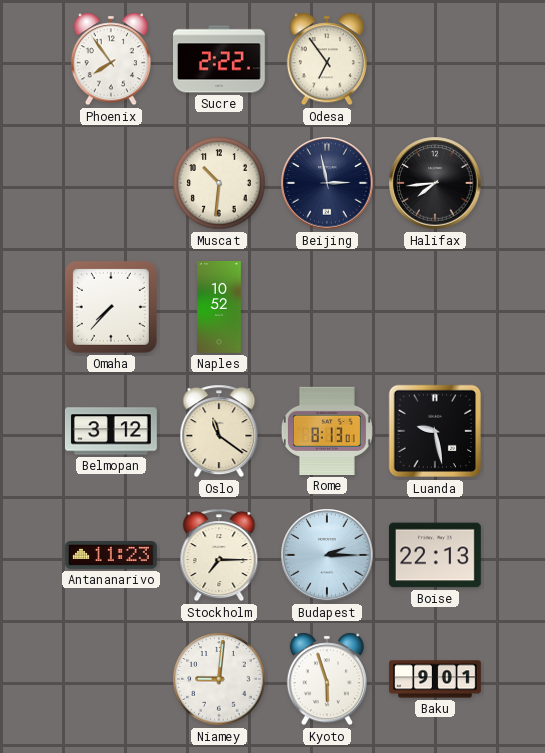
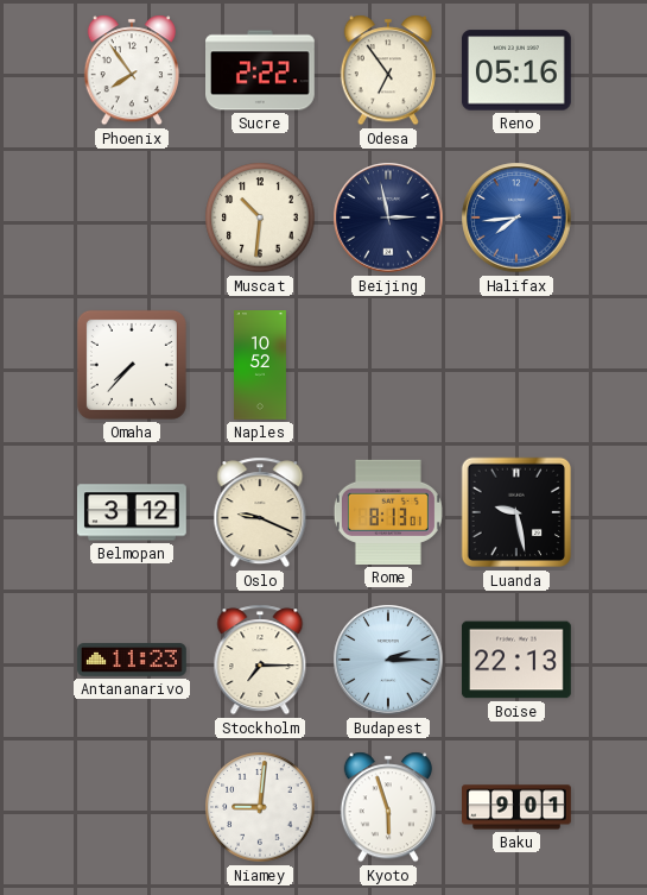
Reno: none -> 05:16 (516, 70)
Halifax dial: black -> blue (516, 218)
Oslo: 11:21 -> 9:19 (260, 512)
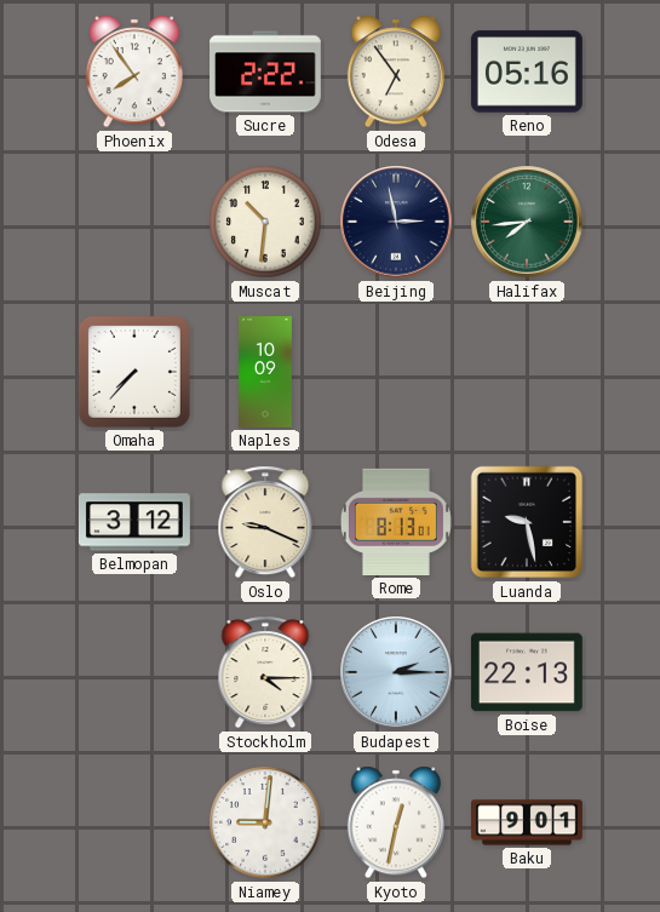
Halifax dial: blue -> green (527, 222)
Naples: 10:52 -> 10:09 (266, 373)
Antananarivo: 11:23 -> none (133, 661)
Stockholm: 7:15 -> 4:15 (265, 672)
Kyoto: 5:57 -> 12:32 (396, 822)
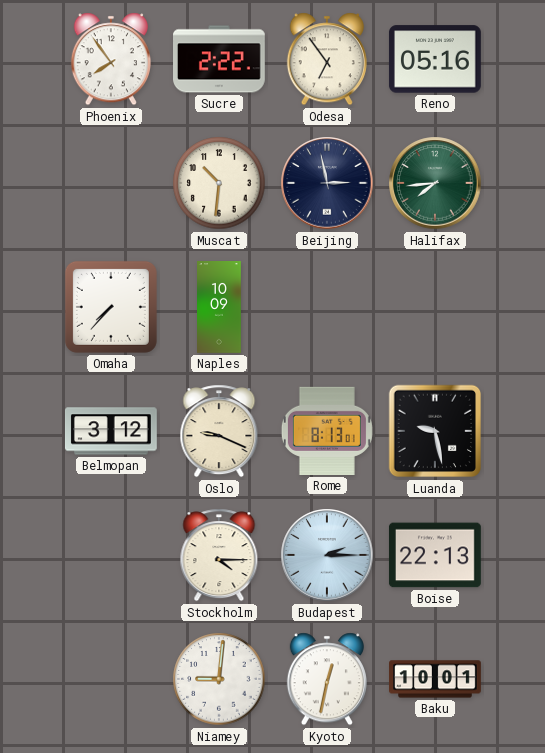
Baku: 9:01 -> 10:01 (436, 679)
